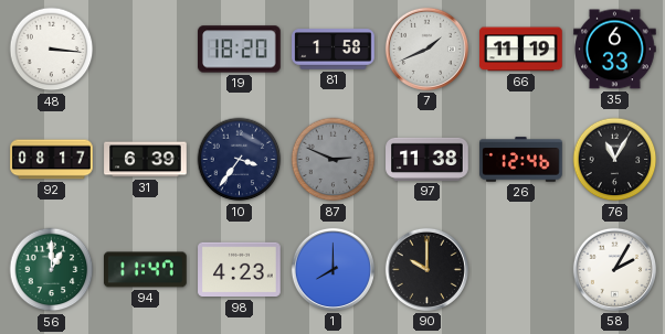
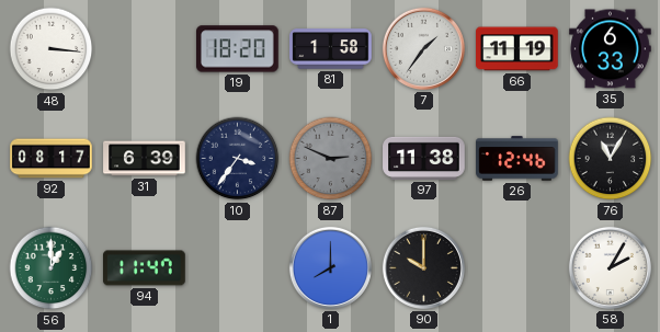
7: 1:41 -> 1:36 (423, 48)
98: 4:23 -> none (240, 270)
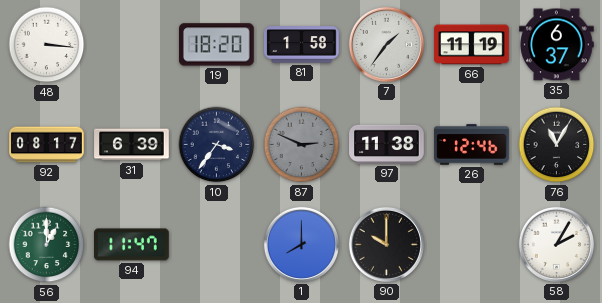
35: 6:33 -> 6:37 (557, 45)
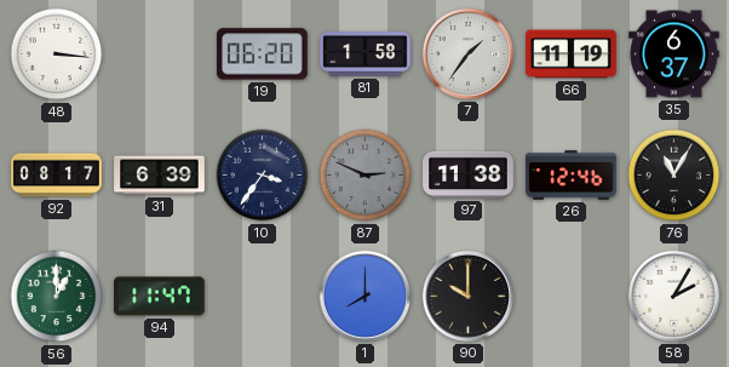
19: 18:20 -> 06:20 (263, 55)
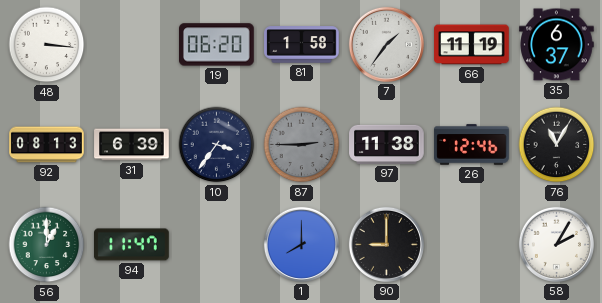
92: 08:17 -> 08:13 (47, 145)
87: 2:49 -> 2:45 (302, 145)
90: 10:00 -> 9:00 (386, 244)
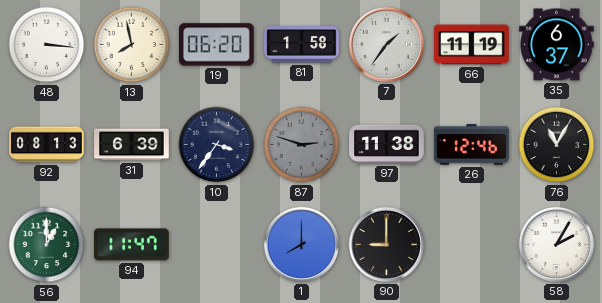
13: none -> 7:58 (132, 45)
87: 2:45 -> 2:48 (302, 145)
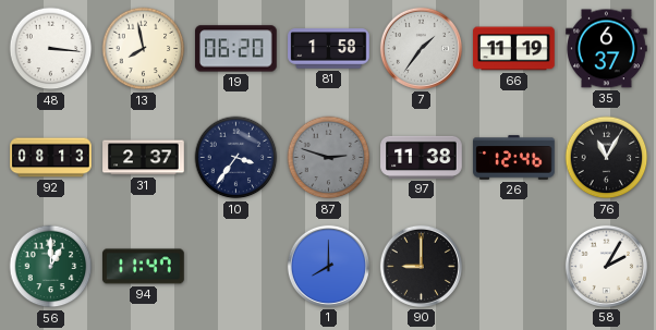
31: 6:39 -> 2:37 (144, 158)
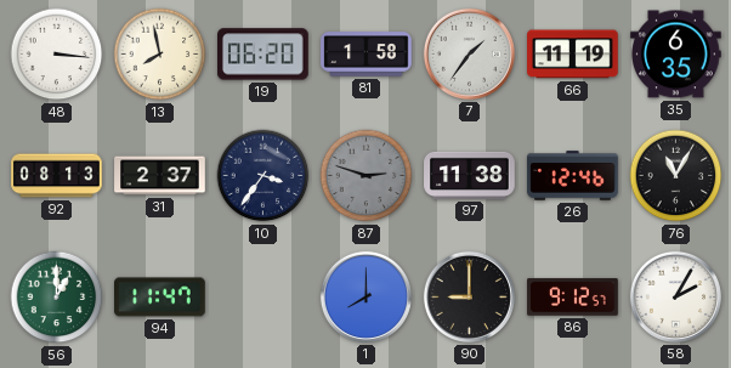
35: 6:37 -> 6:35 (676, 55)
86: none -> 9:12 (573, 298)
